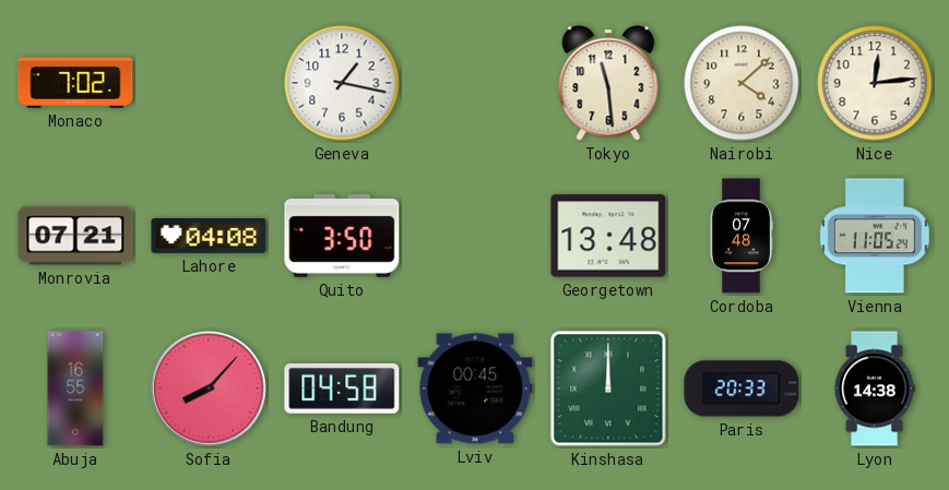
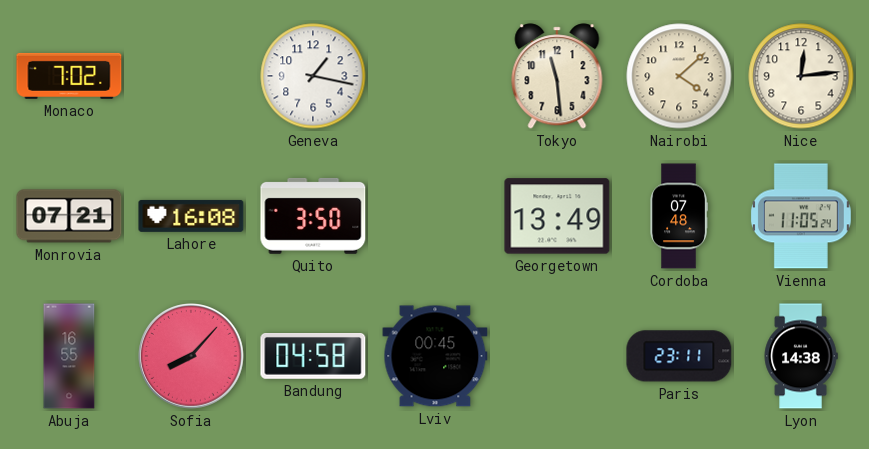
Lahore: 04:08 -> 16:08 (191, 216)
Georgetown: 13:48 -> 13:49 (557, 216)
Kinshasa: 12:00 -> none (608, 389)
Paris: 20:33 -> 23:11 (679, 356)
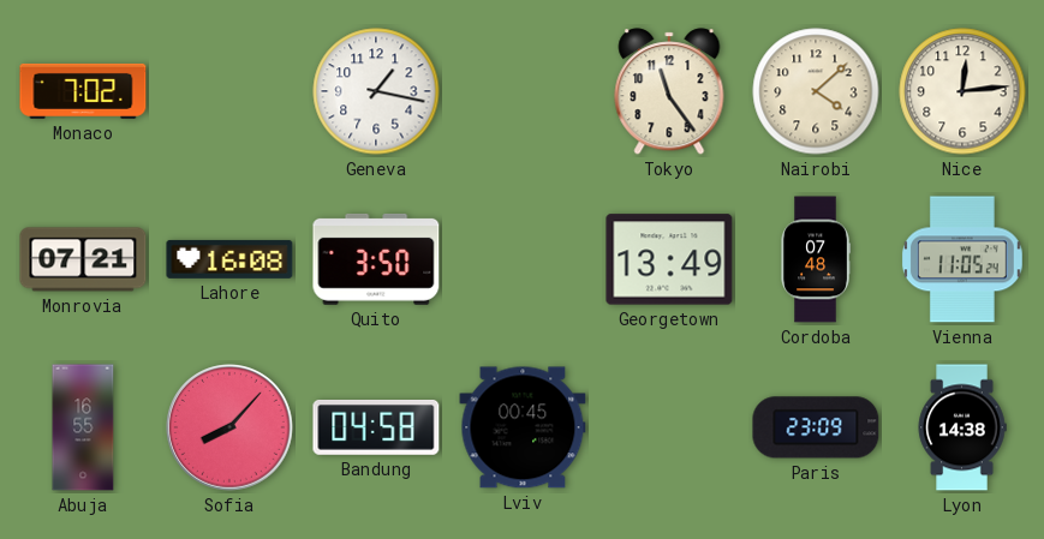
Tokyo: 11:29 -> 11:24 (669, 91)
Paris: 23:11 -> 23:09 (816, 427)
